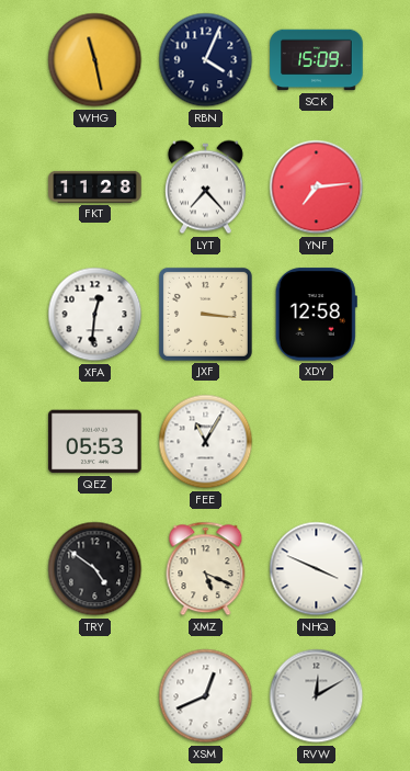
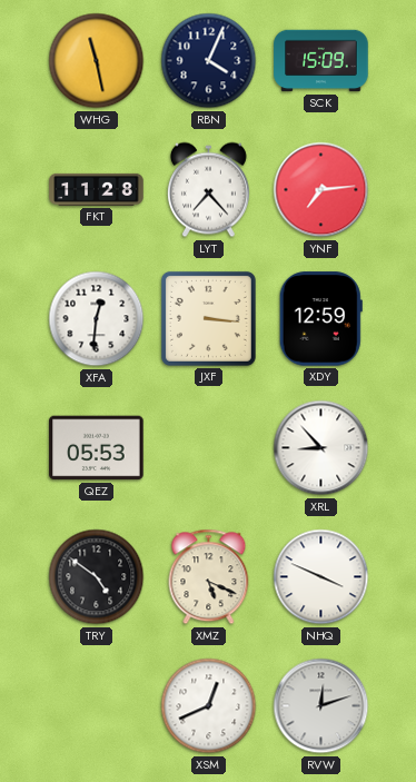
XDY: 12:58 -> 12:59 (320, 319)
FEE: 11:05 -> none (206, 442)
XRL: none -> 8:53 (321, 448)
RVW: 12:10 -> 12:12 (321, 706)
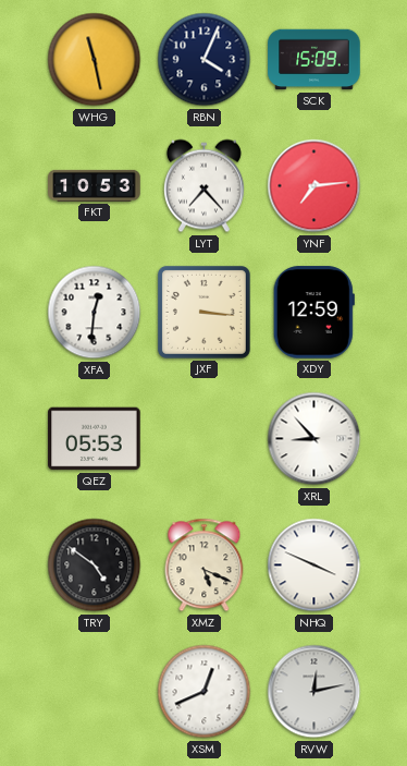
FKT: 11:28 -> 10:53 (95, 185)
RVW: 12:12 -> 12:13 (314, 692)
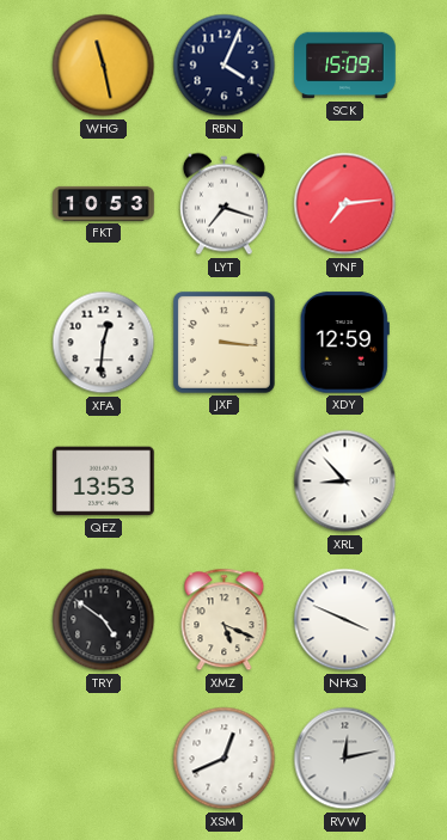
LYT: 7:23 -> 7:18 (223, 204)
QEZ: 05:53 -> 13:53 (104, 482)
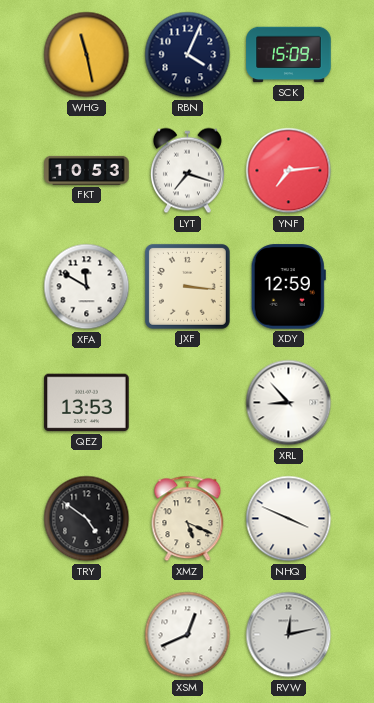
XFA: 12:31 -> 11:50 (87, 287)
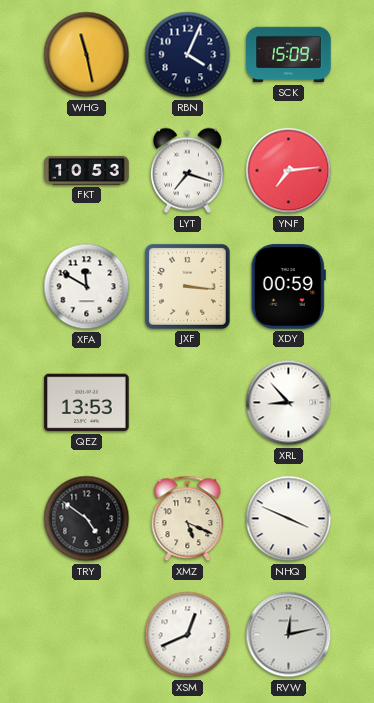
XDY: 12:59 -> 00:59 (288, 287)
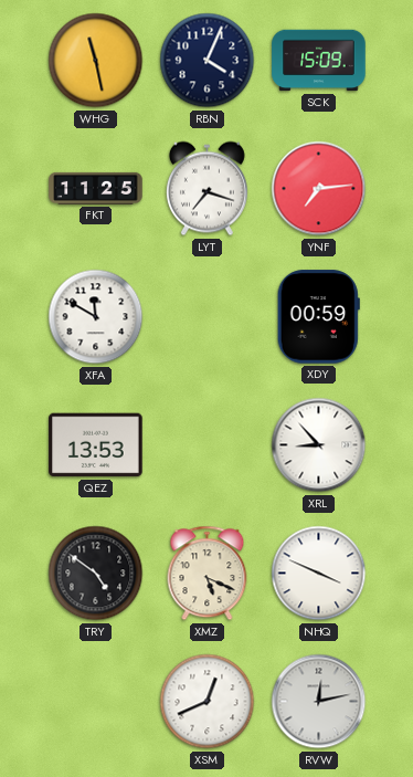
FKT: 10:53 -> 11:25 (96, 188)
JXF: 3:16 -> none (187, 286)
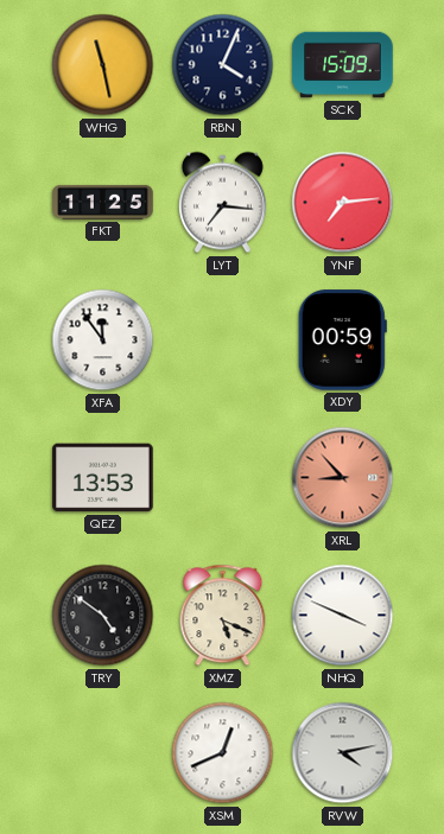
LYT: 7:18 -> 7:16 (222, 203)
XFA: 11:50 -> 11:54 (103, 340)
XRL dial: white -> salmon (343, 478)
RVW: 12:13 -> 4:13 (343, 753)
